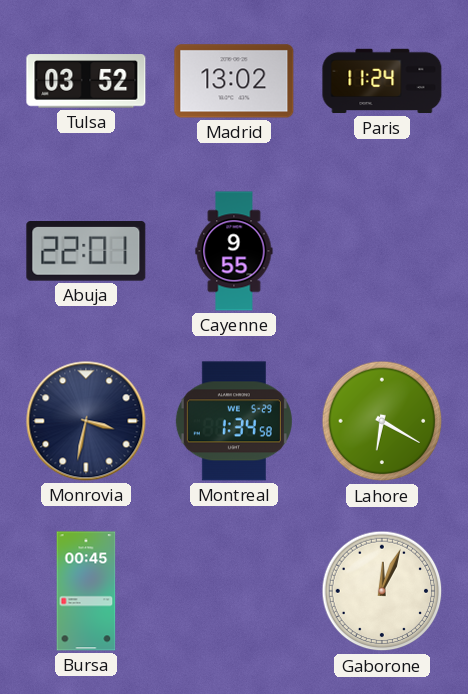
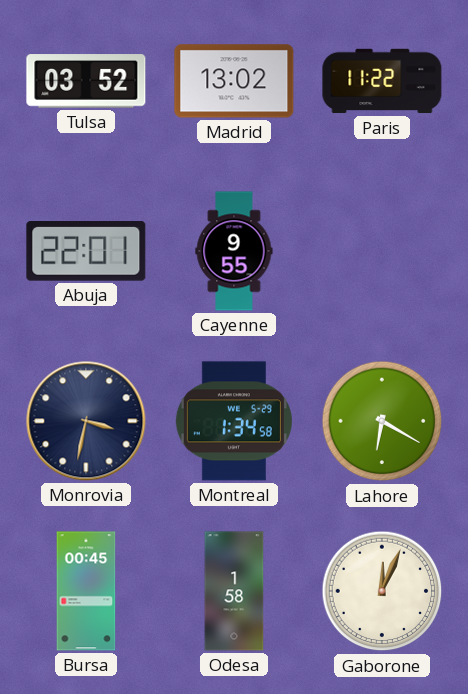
Paris: 11:24 -> 11:22 (382, 81)
Odesa: none -> 1:58 (234, 591)
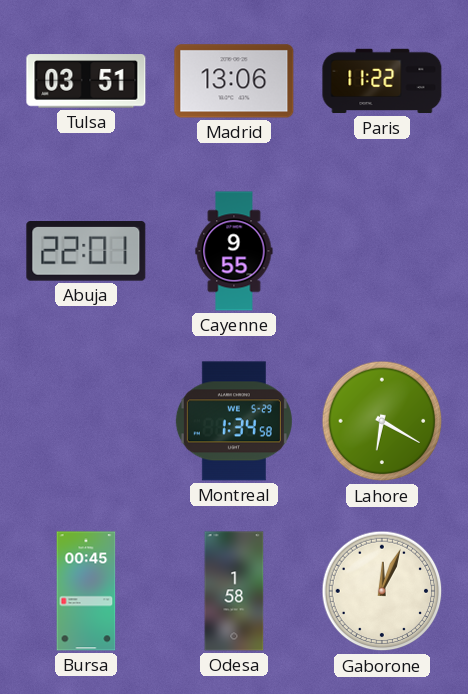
Tulsa: 03:52 -> 03:51 (86, 81)
Madrid: 13:02 -> 13:06 (234, 81)
Monrovia: 3:32 -> none (86, 421)
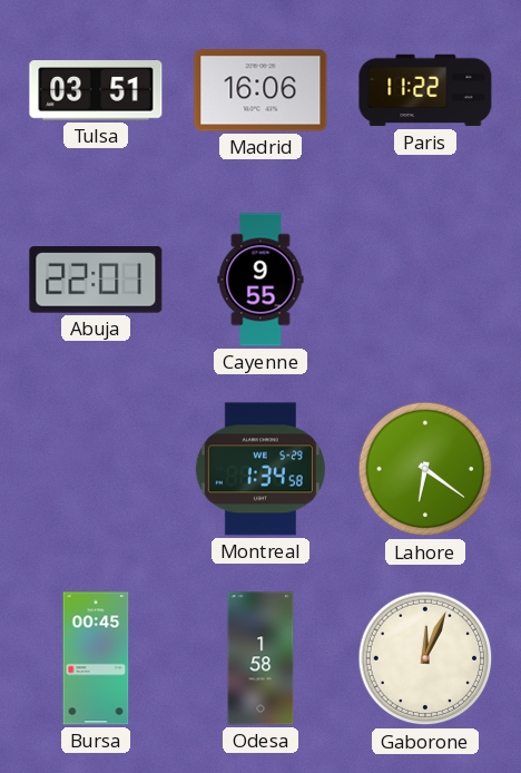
Madrid: 13:06 -> 16:06 (260, 90)
Lahore: 6:20 -> 6:21 (425, 469)
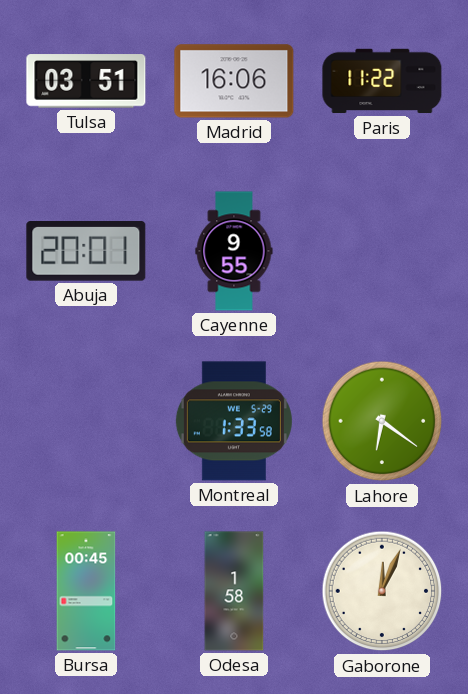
Abuja: 22:01 -> 20:01 (86, 252)
Montreal: 1:34 -> 1:33 (234, 421)
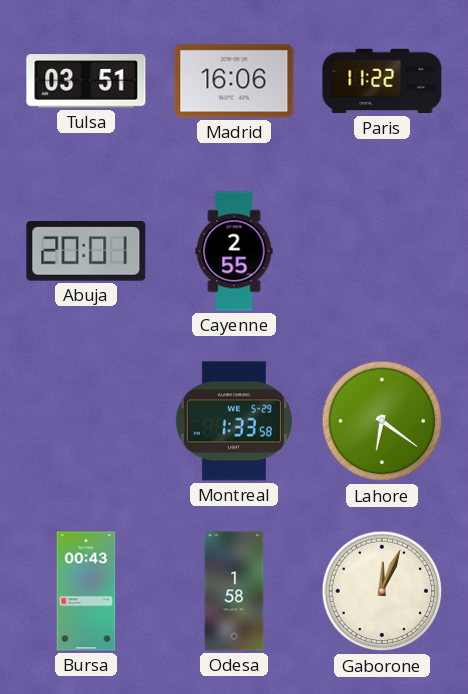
Cayenne: 9:55 -> 2:55 (234, 251)
Bursa: 00:45 -> 00:43 (86, 591)
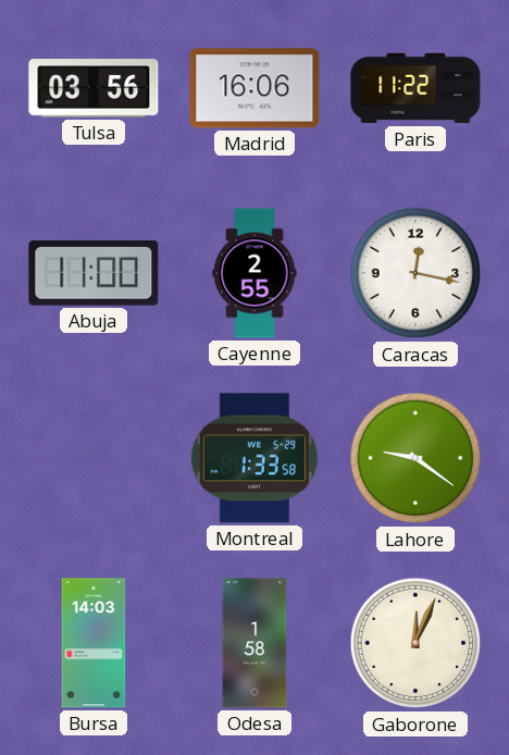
Tulsa: 03:51 -> 03:56 (94, 88)
Abuja: 20:01 -> 11:00 (94, 274)
Caracas: none -> 12:17 (415, 273)
Lahore: 6:21 -> 9:21 (415, 458)
Bursa: 00:43 -> 14:03 (94, 643)
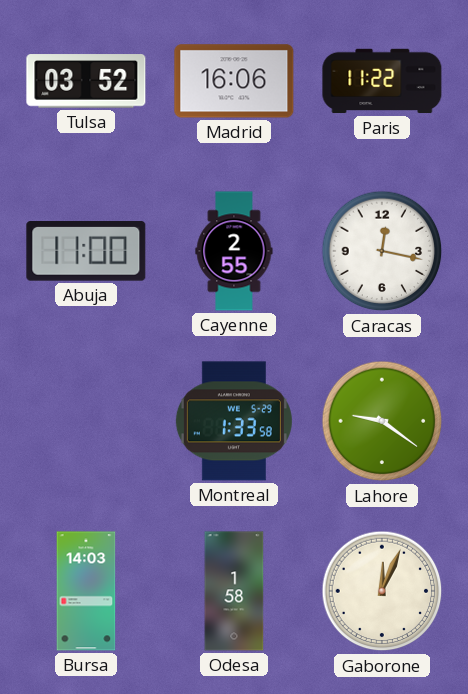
Tulsa: 03:56 -> 03:52 (86, 81)
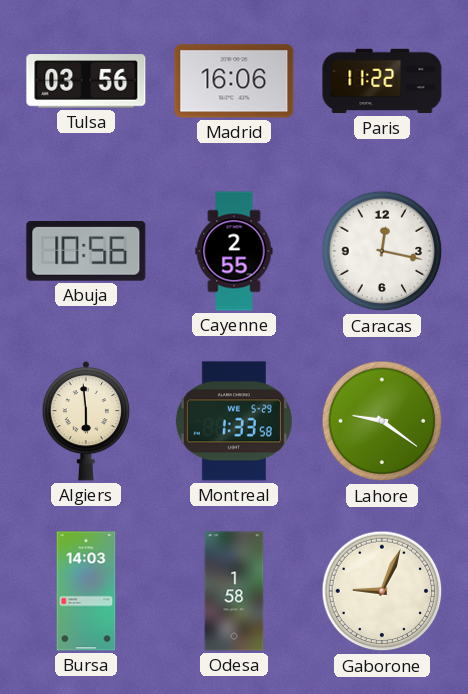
Tulsa: 03:52 -> 03:56 (86, 81)
Abuja: 11:00 -> 10:56 (86, 252)
Algiers: none -> 5:59 (86, 421)
Gaborone: 12:04 -> 9:04 (382, 591)
